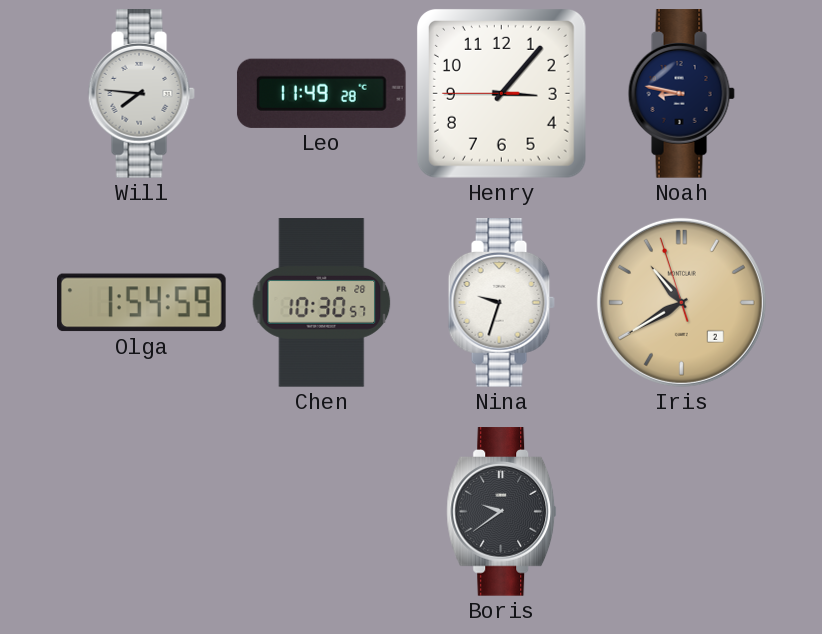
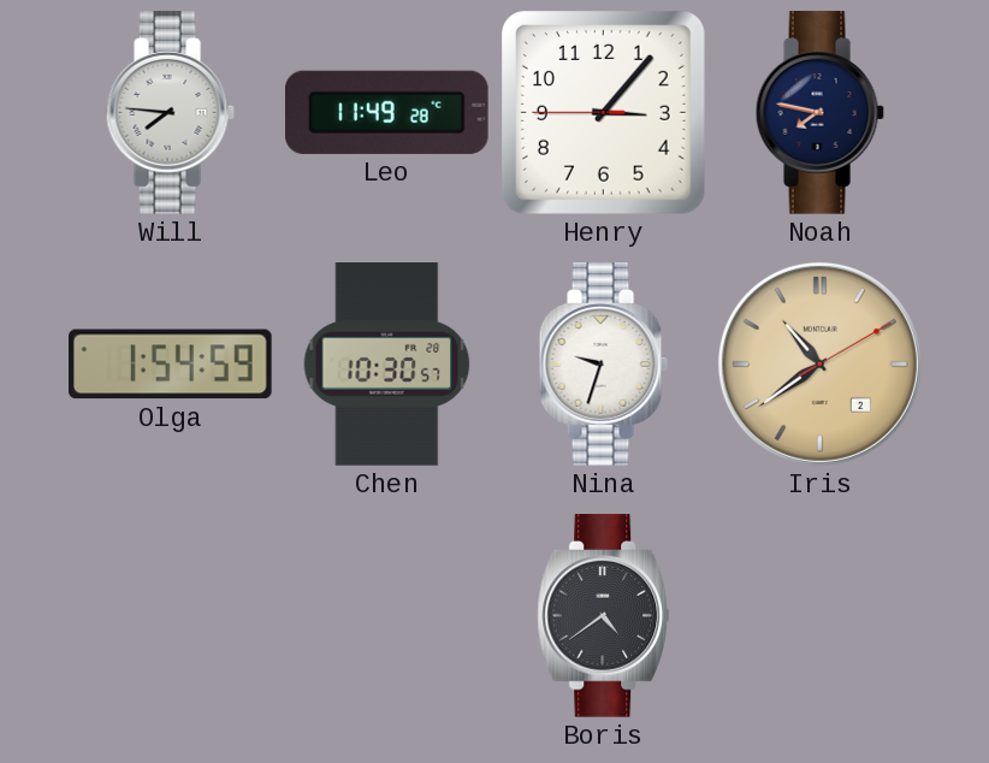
Noah: 8:47 -> 7:47 (819, 113)
Iris: 10:39:57 -> 10:39:10 (819, 363)
Boris: 9:39 -> 4:39 (604, 616)
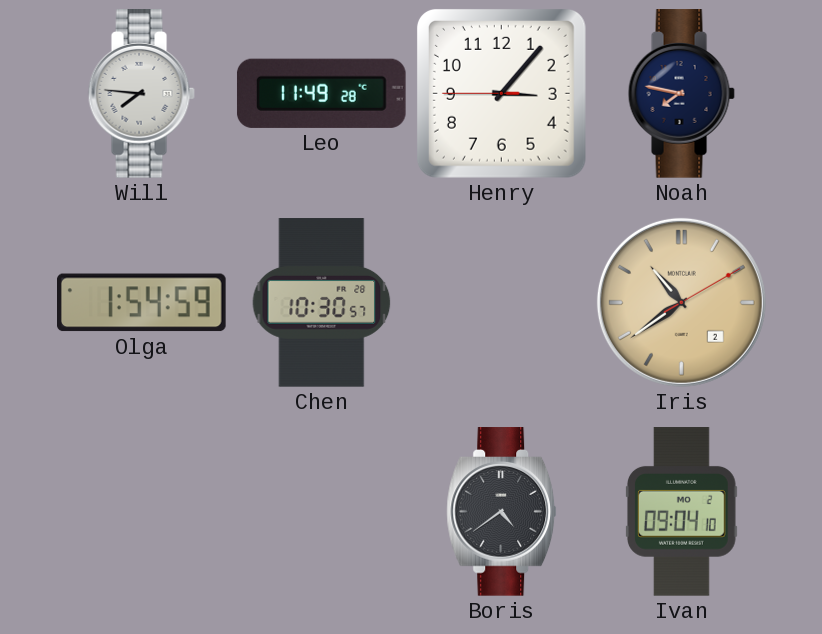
Nina: 9:33 -> none (603, 365)
Ivan: none -> 09:04 (682, 512)
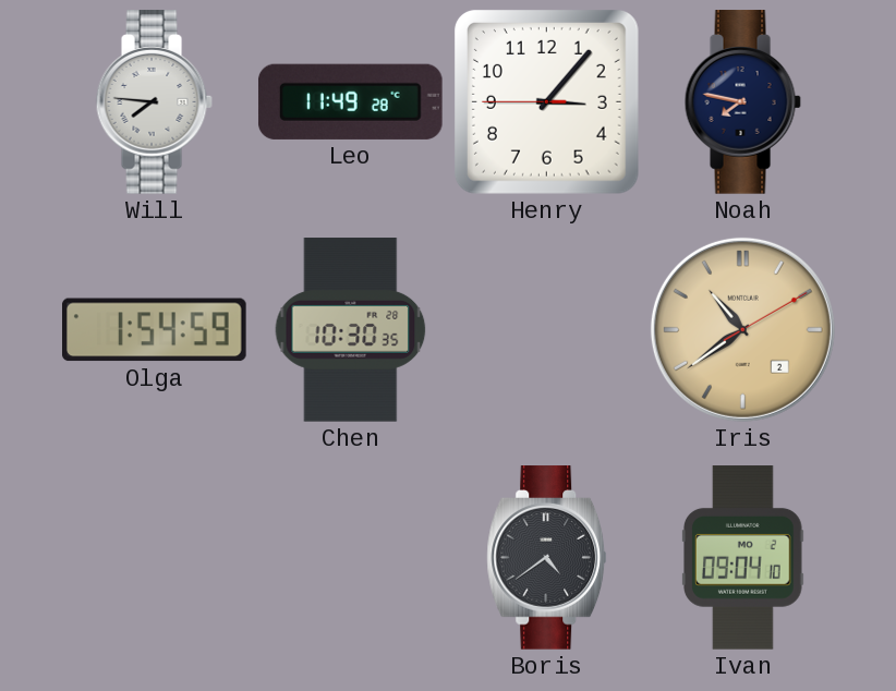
Chen: 10:30:57 -> 10:30:35 (351, 330)
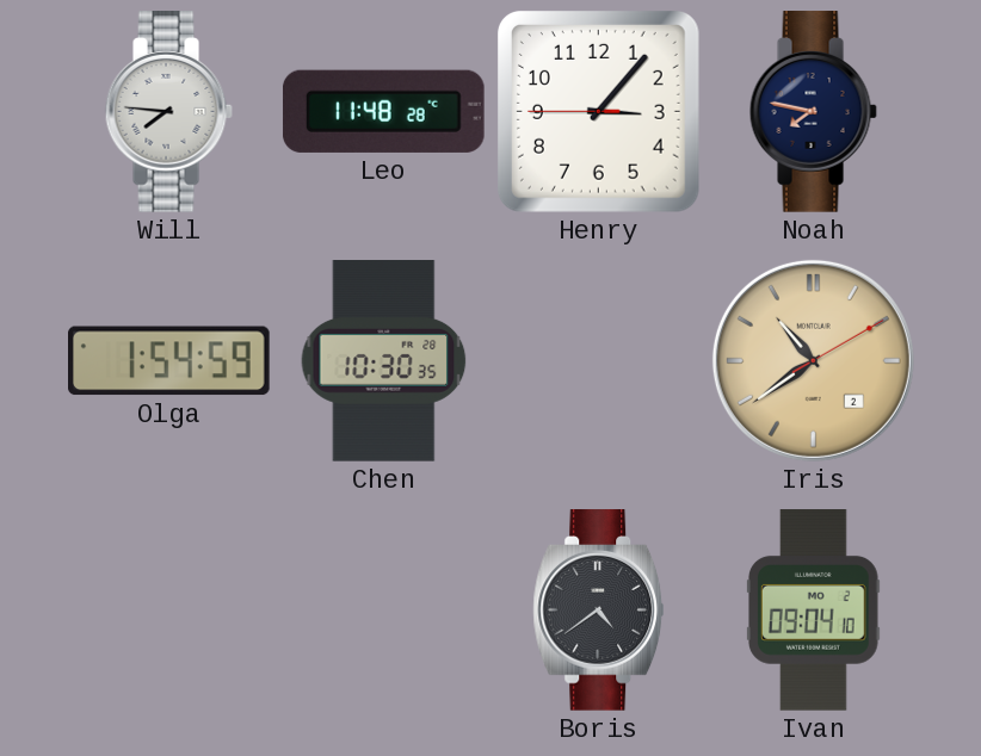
Leo: 11:49 -> 11:48 (383, 111)
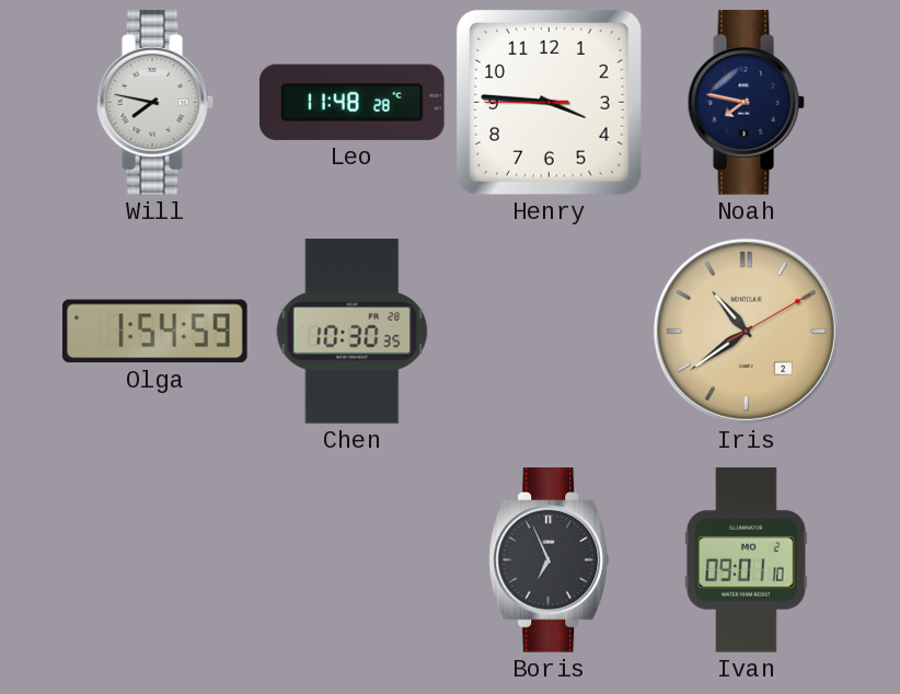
Will: 7:46 -> 7:47 (154, 103)
Henry: 3:06 -> 3:45 (549, 102)
Boris: 4:39 -> 6:56 (550, 560)
Ivan: 09:04 -> 09:01 (747, 560)
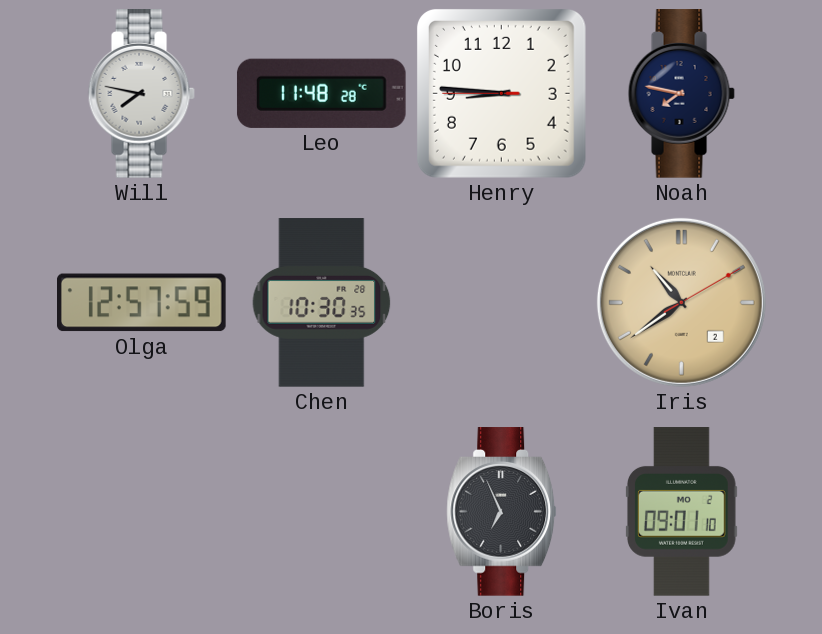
Henry: 3:45 -> 8:45 (501, 93)
Olga: 1:54 -> 12:57 (142, 303)
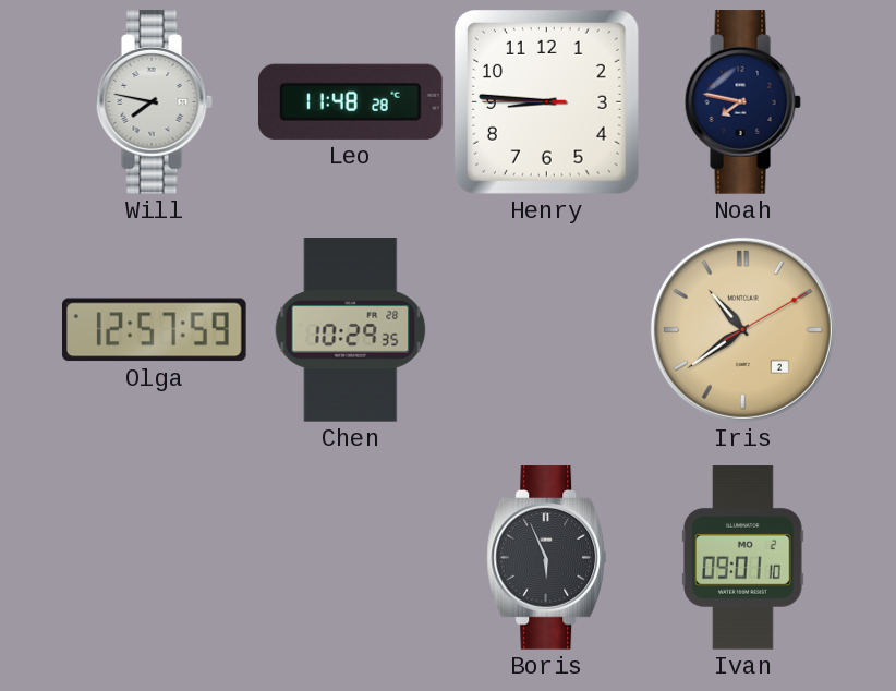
Chen: 10:30 -> 10:29 (351, 330)
Boris: 6:56 -> 5:56 (547, 558)
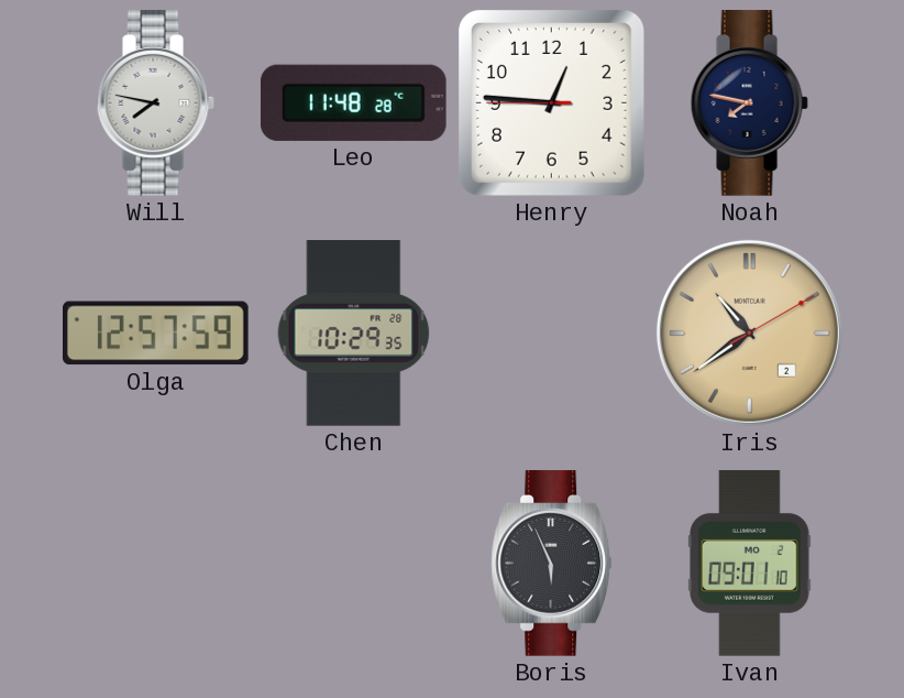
Henry: 8:45 -> 12:45 (551, 102)
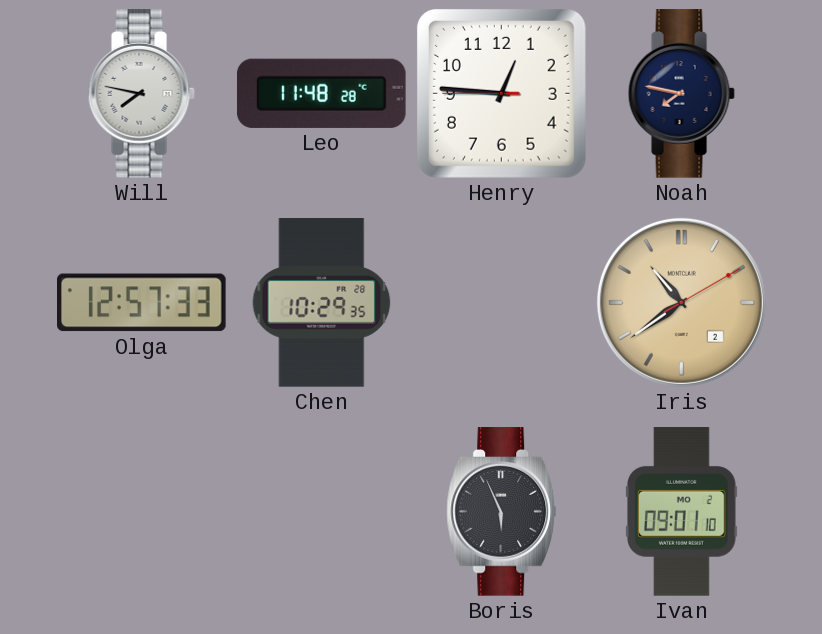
Olga: 12:57:59 -> 12:57:33 (142, 303)
